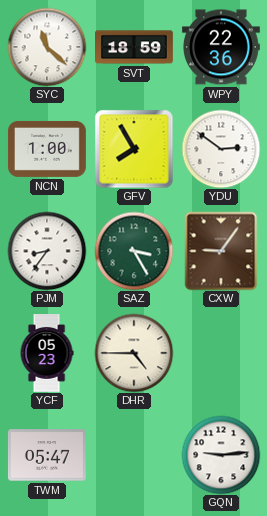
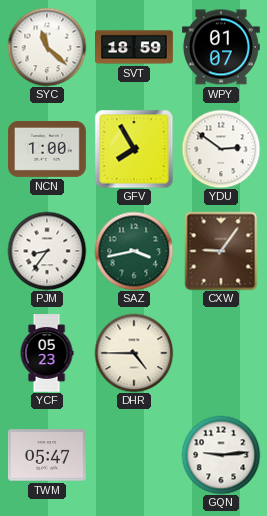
WPY: 22:36 -> 01:07 (221, 47)
SAZ: 3:25 -> 3:43 (134, 251)
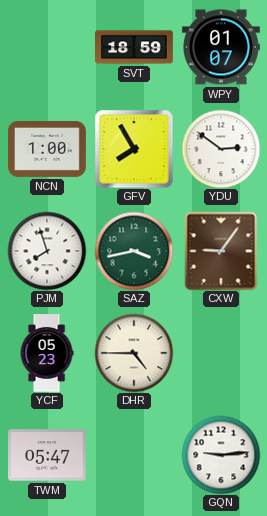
SYC: 11:22 -> none (47, 47)
PJM: 8:36 -> 7:57 (47, 251)
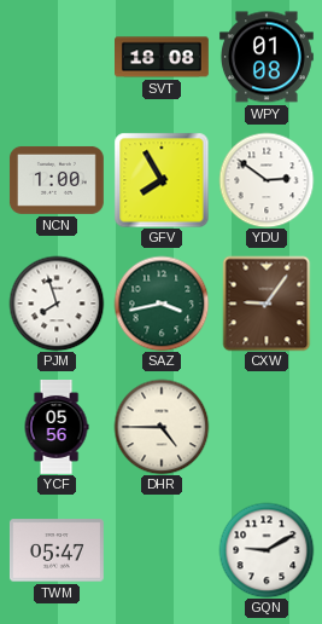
SVT: 18:59 -> 18:08 (163, 57)
WPY: 01:07 -> 01:08 (267, 57)
YCF: 05:23 -> 05:56 (57, 428)
GQN: 9:14 -> 9:10 (267, 550)
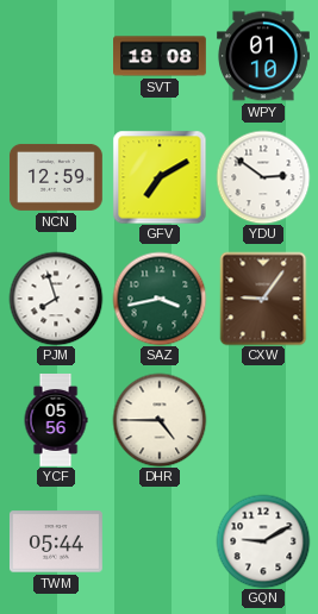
WPY: 01:08 -> 01:10 (263, 56)
NCN: 1:00 -> 12:59 (56, 177)
GFV: 7:55 -> 7:10 (160, 177)
TWM: 05:47 -> 05:44 (56, 541)
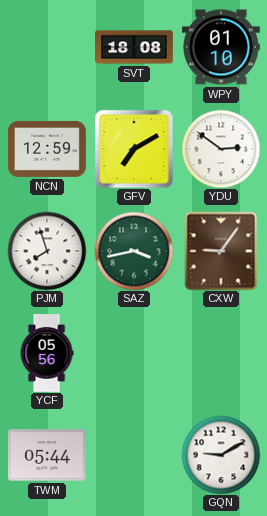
DHR: 4:45 -> none (160, 420)
